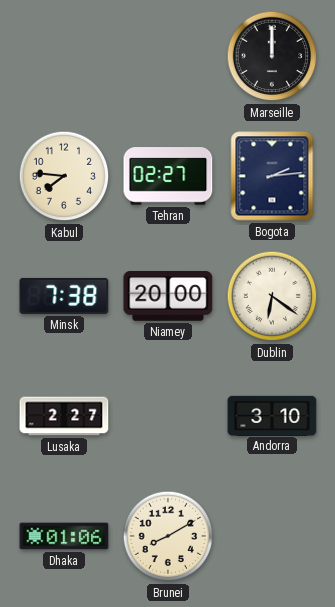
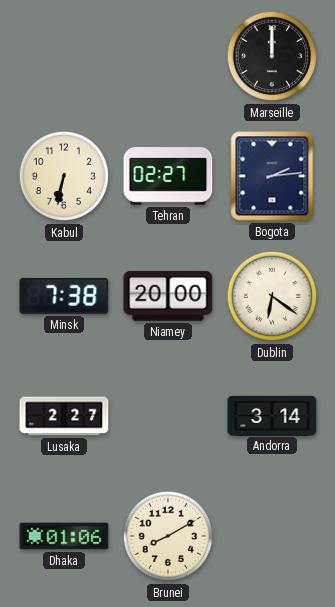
Kabul: 7:46 -> 6:32 (64, 176)
Andorra: 3:10 -> 3:14 (272, 415)
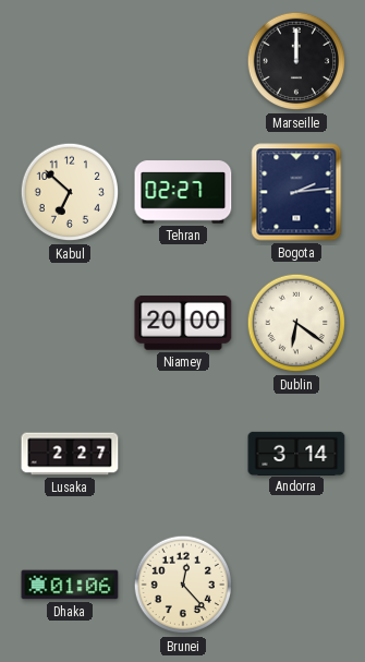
Kabul: 6:32 -> 6:52 (70, 192)
Minsk: 7:38 -> none (64, 296)
Brunei: 8:10 -> 12:23 (183, 585)
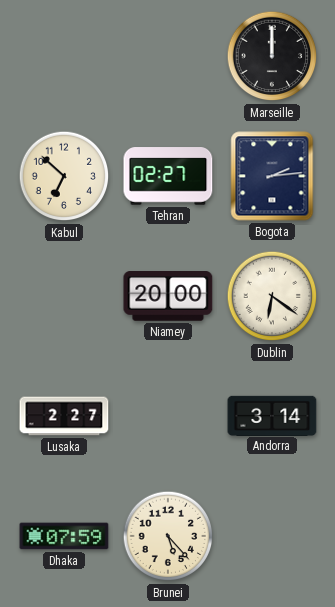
Dhaka: 01:06 -> 07:59 (64, 536)
Brunei: 12:23 -> 5:23 (168, 536)
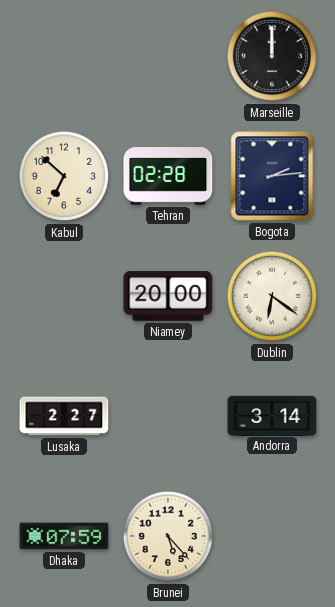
Tehran: 02:27 -> 02:28 (168, 176)
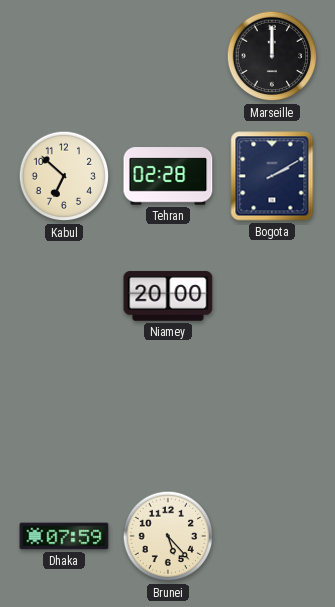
Bogota: 2:14 -> 2:10 (272, 176)
Dublin: 6:21 -> none (272, 296)
Lusaka: 2:27 -> none (64, 416)
Andorra: 3:14 -> none (272, 415)
